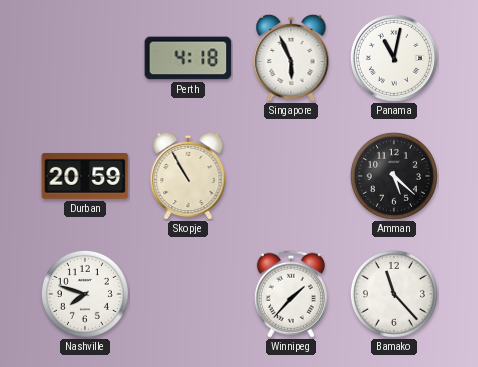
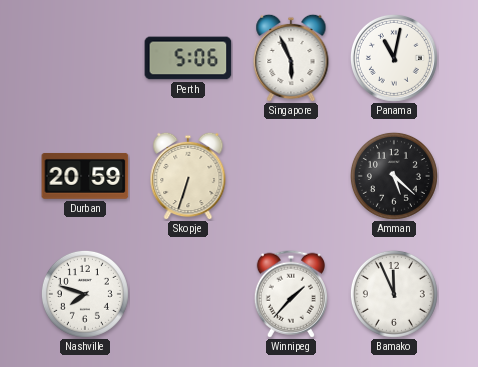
Perth: 4:18 -> 5:06 (188, 58)
Skopje: 10:55 -> 6:33 (188, 176)
Bamako: 11:23 -> 11:56 (394, 294)
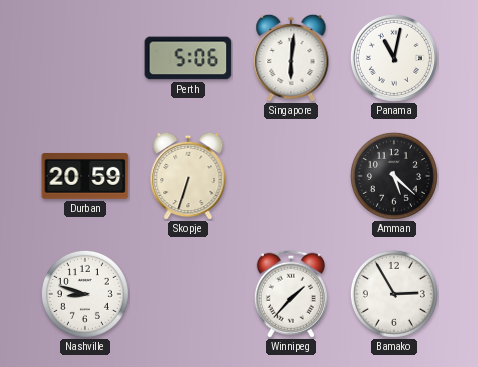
Singapore: 5:56 -> 6:01 (291, 58)
Nashville: 7:48 -> 8:48 (85, 294)
Bamako: 11:56 -> 2:55 (394, 294)
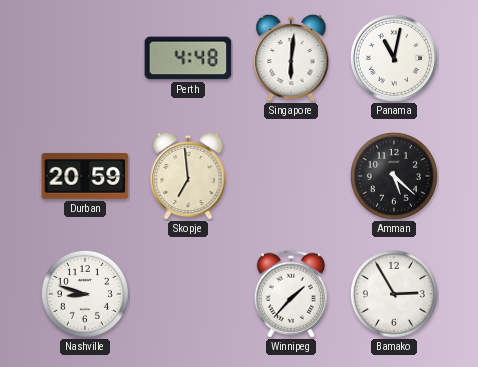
Perth: 5:06 -> 4:48 (188, 58)
Skopje: 6:33 -> 6:59 (188, 176)
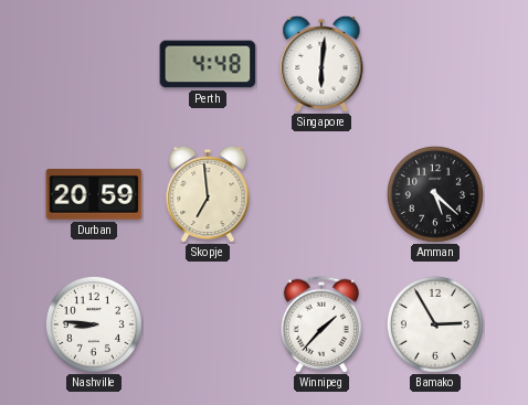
Panama: 11:02 -> none (394, 58)
Nashville: 8:48 -> 8:46 (94, 324)
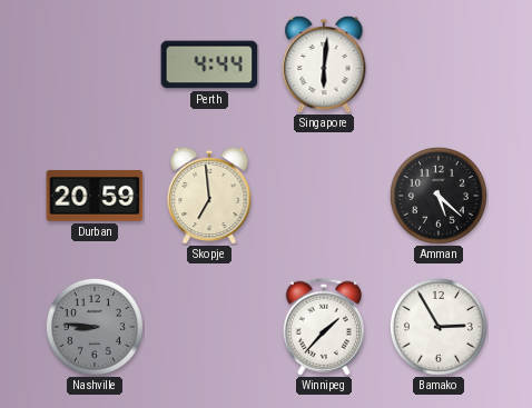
Perth: 4:48 -> 4:44 (209, 64)
Nashville dial: white -> grey (95, 327)
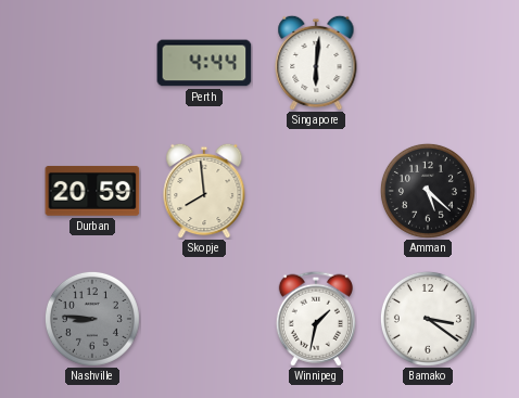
Skopje: 6:59 -> 7:59 (204, 191)
Winnipeg: 1:37 -> 1:32 (316, 319)
Bamako: 2:55 -> 3:21 (428, 319)
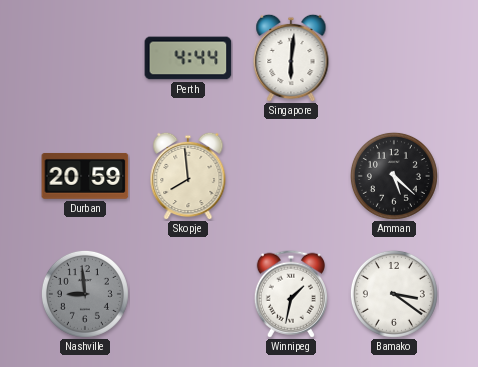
Nashville: 8:46 -> 8:59 (85, 294)
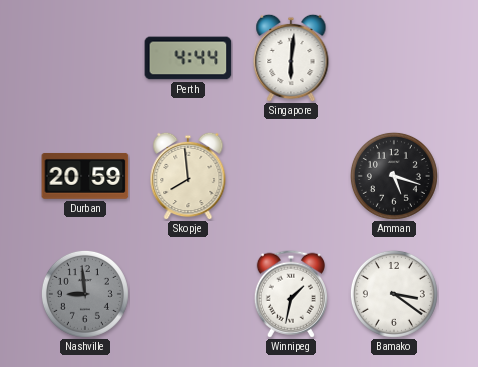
Amman: 5:22 -> 5:18 (394, 176)
